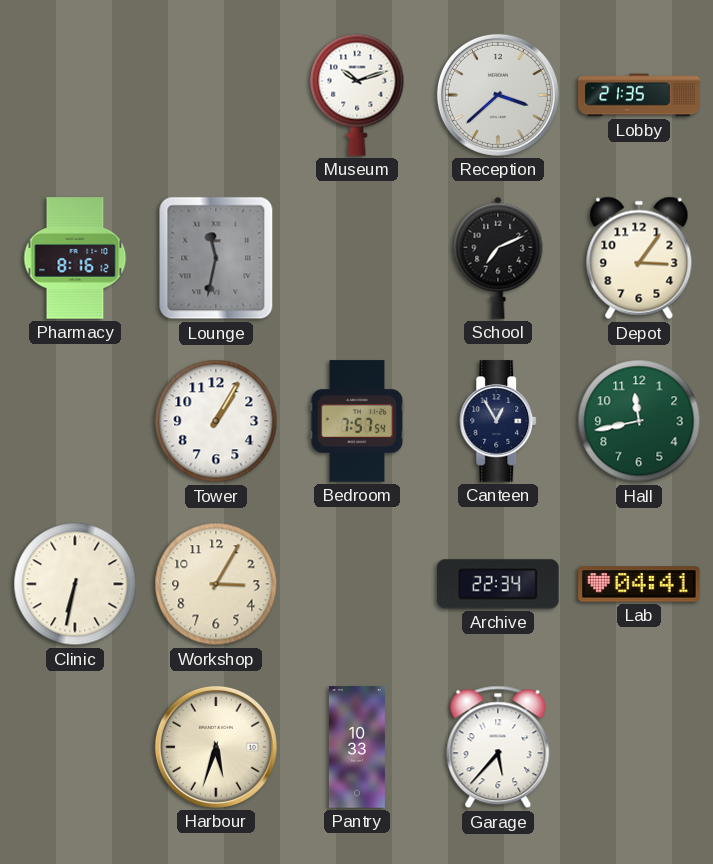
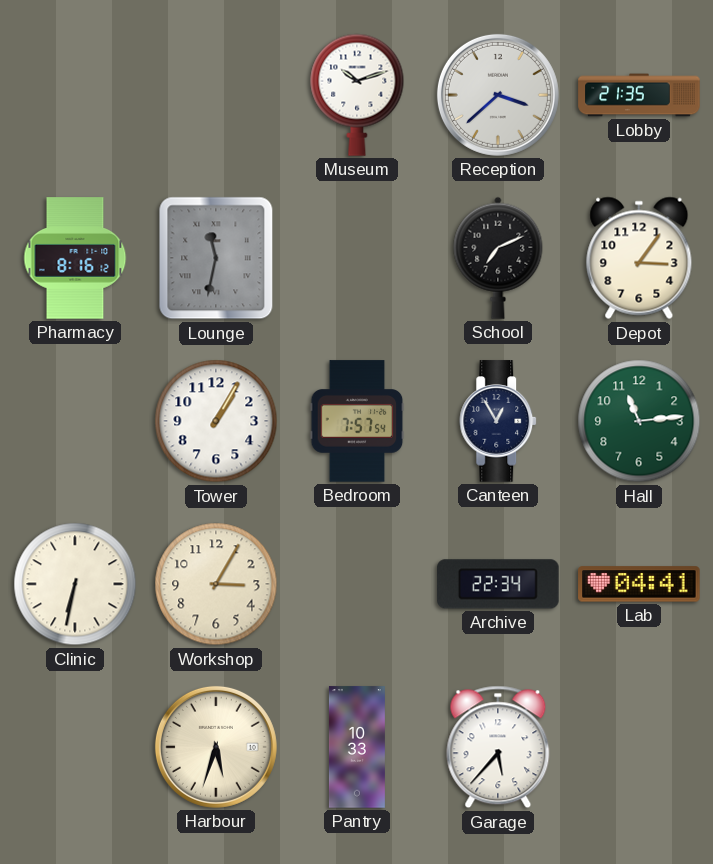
Hall: 11:43 -> 11:14 (639, 421)
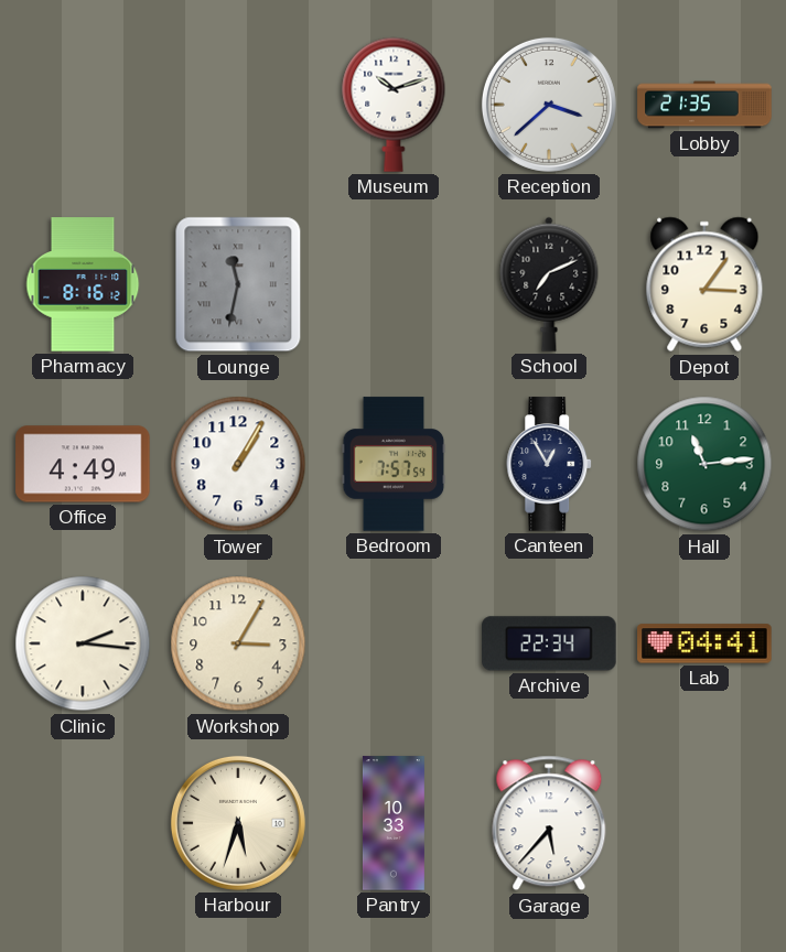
Office: none -> 4:49 (83, 464)
Clinic: 6:32 -> 2:16 (83, 643)
